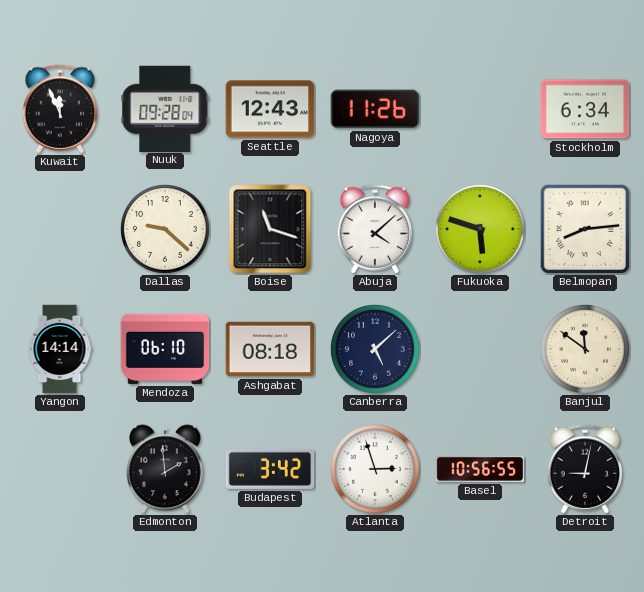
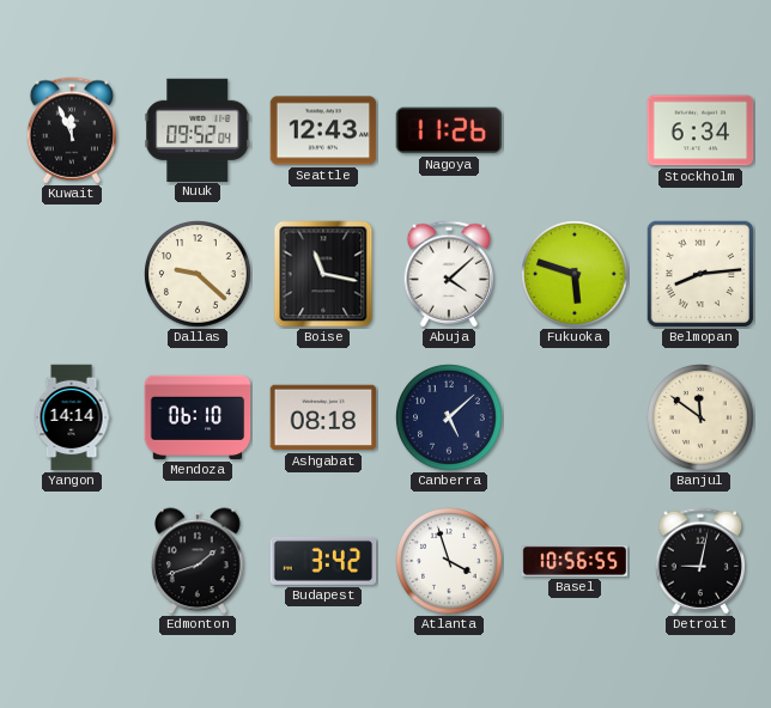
Nuuk: 09:28 -> 09:52 (198, 129)
Boise: 11:18 -> 11:17 (323, 274)
Edmonton: 1:59 -> 1:42 (199, 561)
Atlanta: 2:57 -> 3:57 (450, 562)
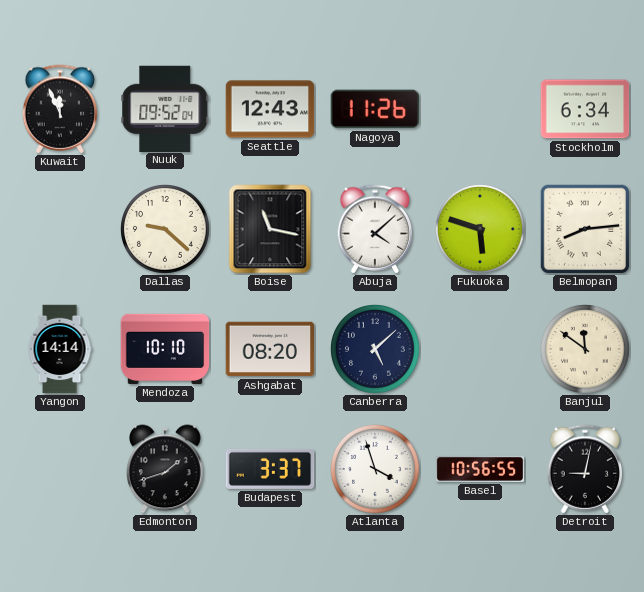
Mendoza: 06:10 -> 10:10 (165, 349)
Ashgabat: 08:18 -> 08:20 (270, 349)
Budapest: 3:42 -> 3:37 (270, 469)
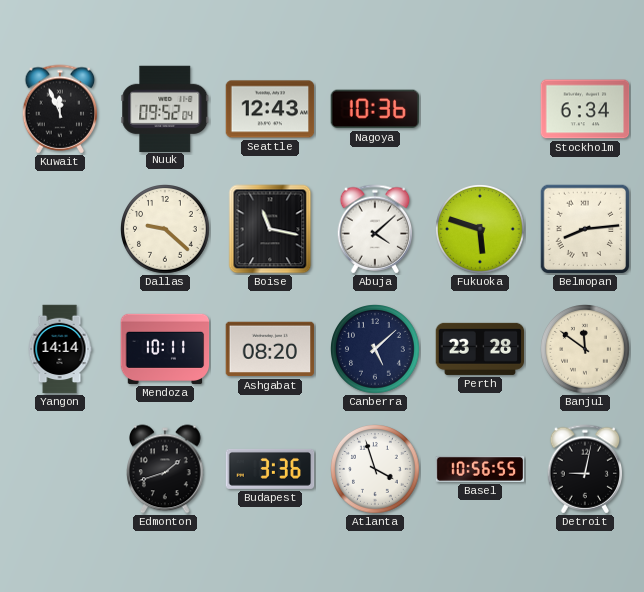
Nagoya: 11:26 -> 10:36 (374, 109)
Mendoza: 10:10 -> 10:11 (165, 349)
Perth: none -> 23:28 (480, 349)
Budapest: 3:37 -> 3:36 (270, 469)
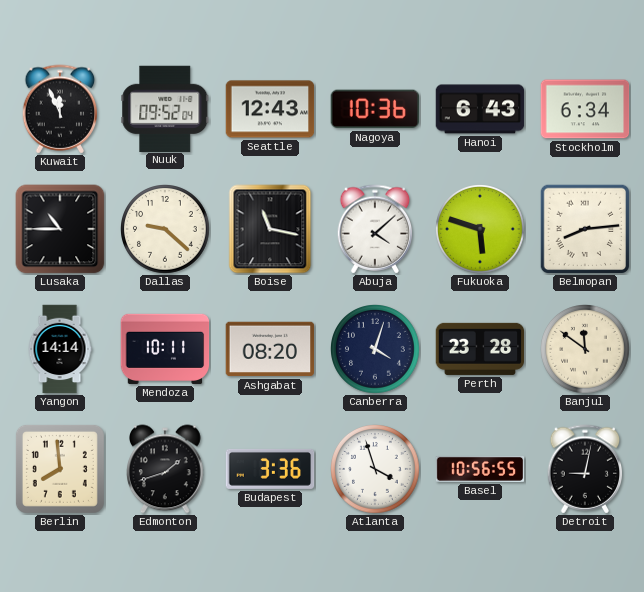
Hanoi: none -> 6:43 (480, 109)
Lusaka: none -> 10:45 (60, 229)
Canberra: 5:08 -> 4:03 (376, 350)
Berlin: none -> 7:59 (60, 469)
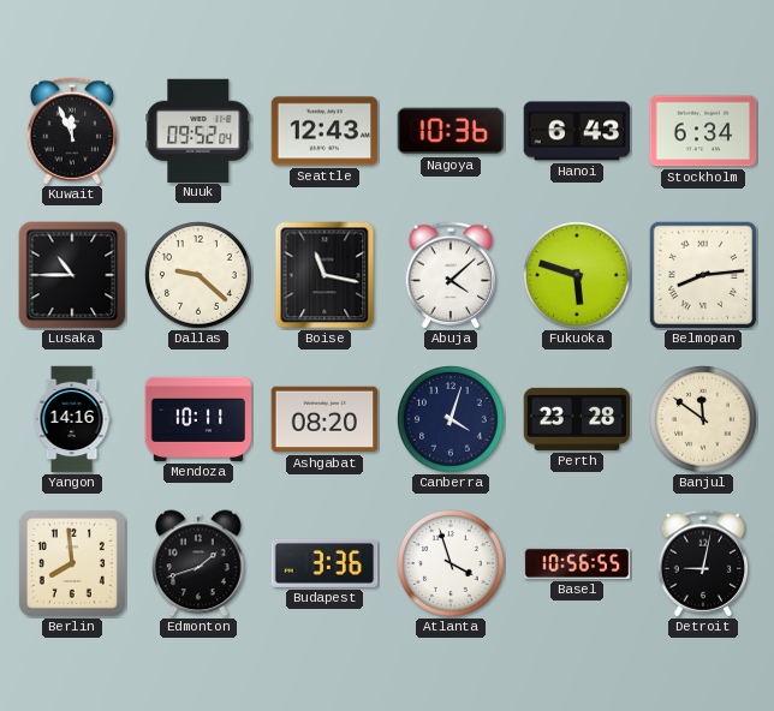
Yangon: 14:14 -> 14:16 (72, 419)
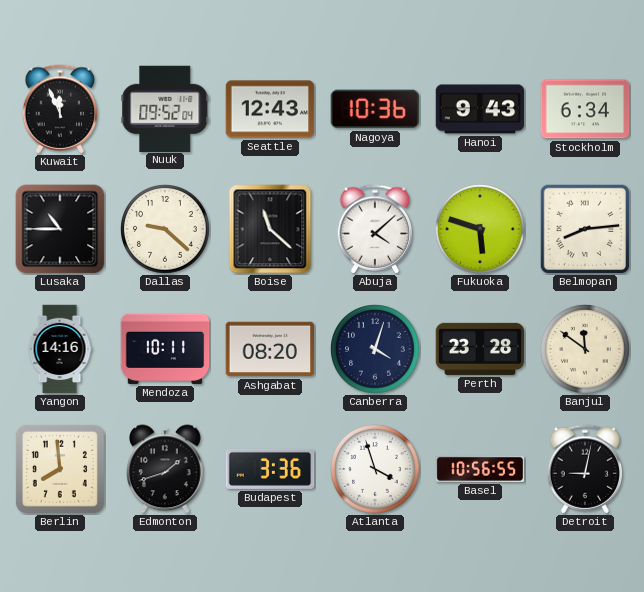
Hanoi: 6:43 -> 9:43 (480, 109)
Boise: 11:17 -> 11:22 (270, 229)
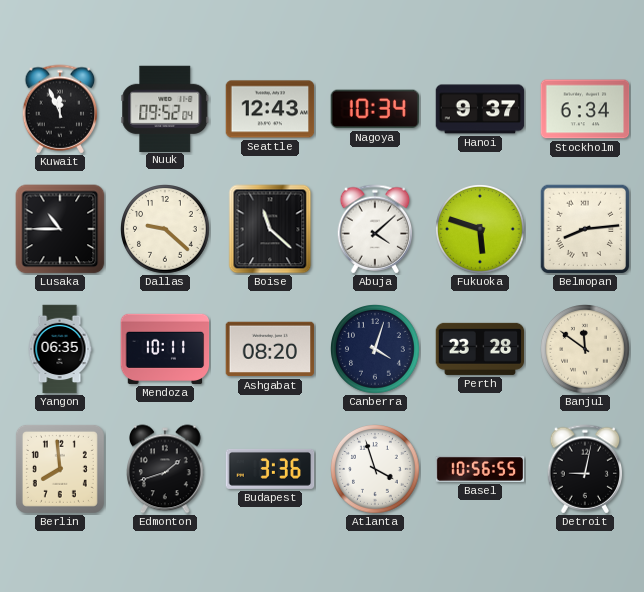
Nagoya: 10:36 -> 10:34 (374, 109)
Hanoi: 9:43 -> 9:37 (480, 109)
Yangon: 14:16 -> 06:35 (60, 349)
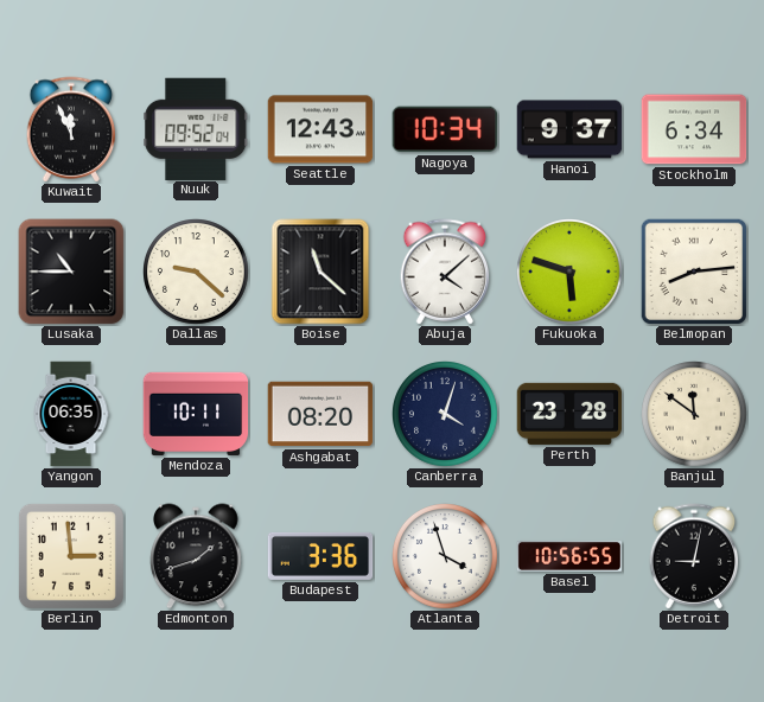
Berlin: 7:59 -> 2:59 (71, 556)
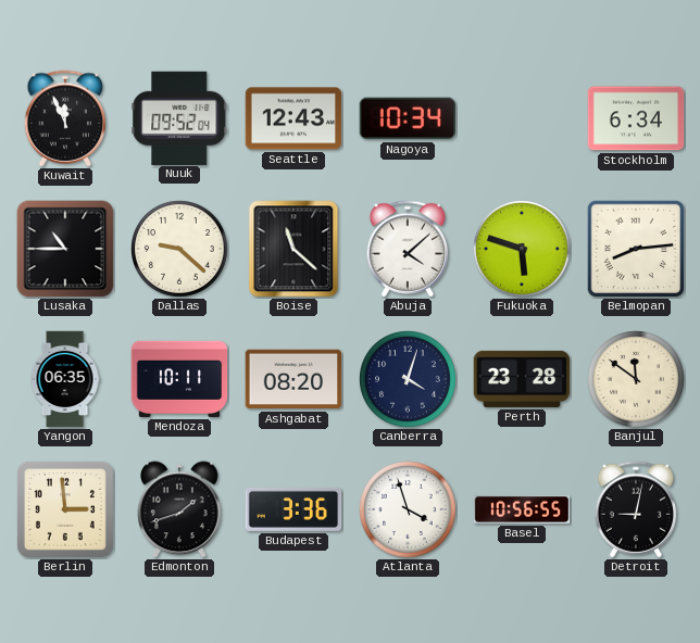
Hanoi: 9:37 -> none (569, 129)
